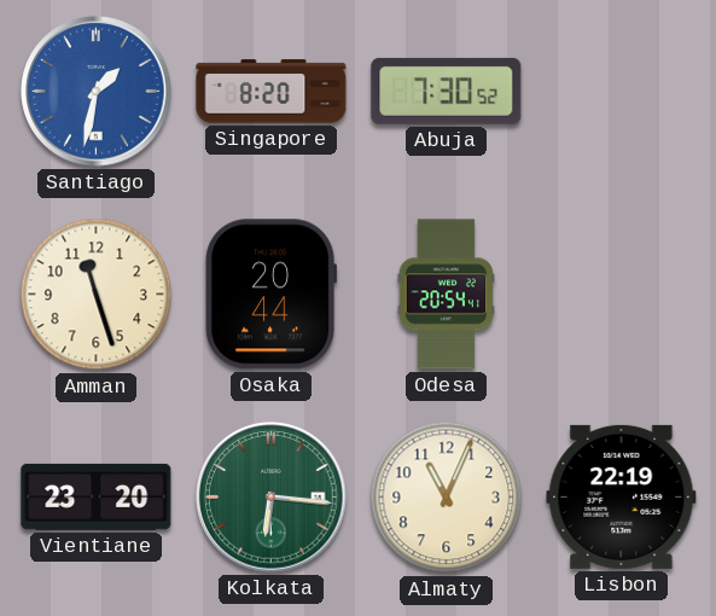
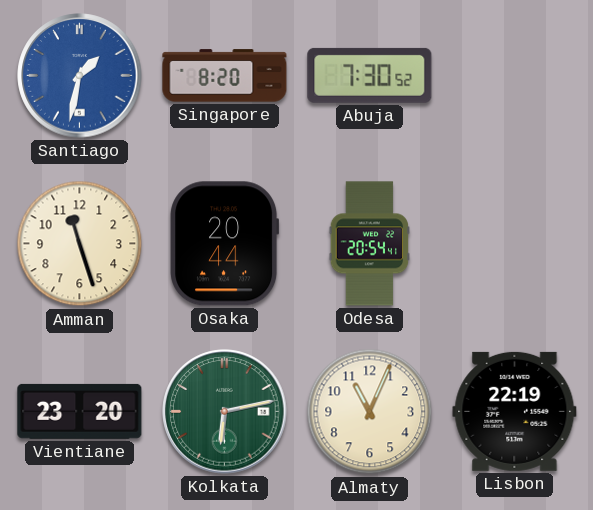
Kolkata: 6:16 -> 6:13 (225, 412)
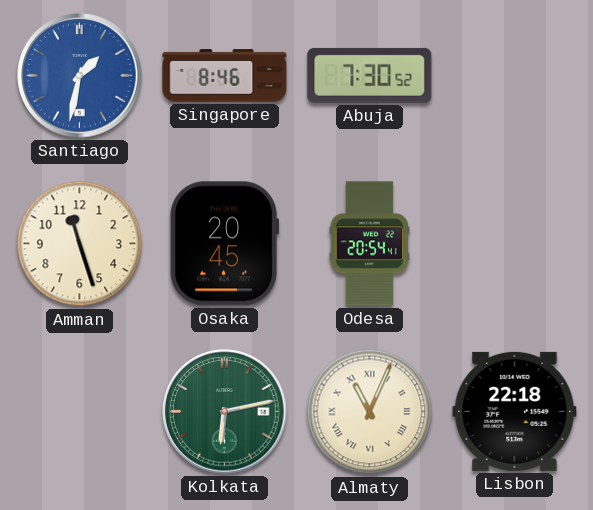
Singapore: 8:20 -> 8:46 (225, 76)
Osaka: 20:44 -> 20:45 (225, 244)
Vientiane: 23:20 -> none (80, 411)
Almaty numerals: Arabic -> Roman (370, 412)
Lisbon: 22:19 -> 22:18 (515, 411)
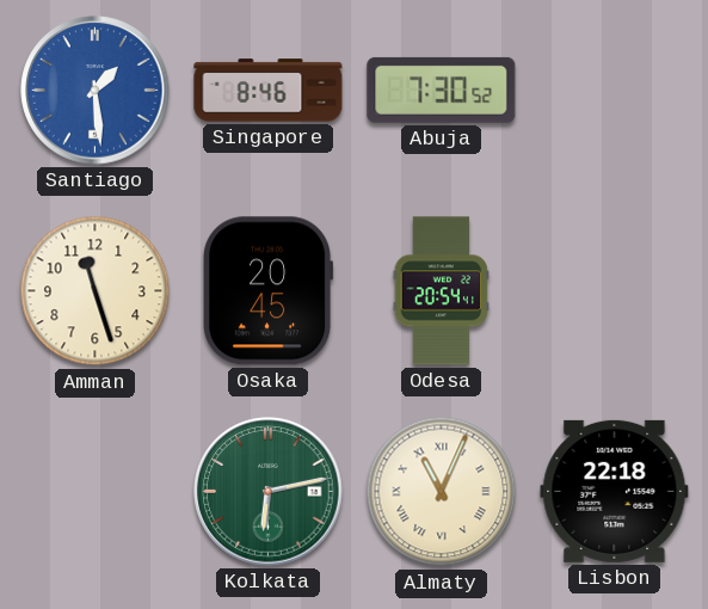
Santiago: 1:32 -> 1:29 (96, 91)
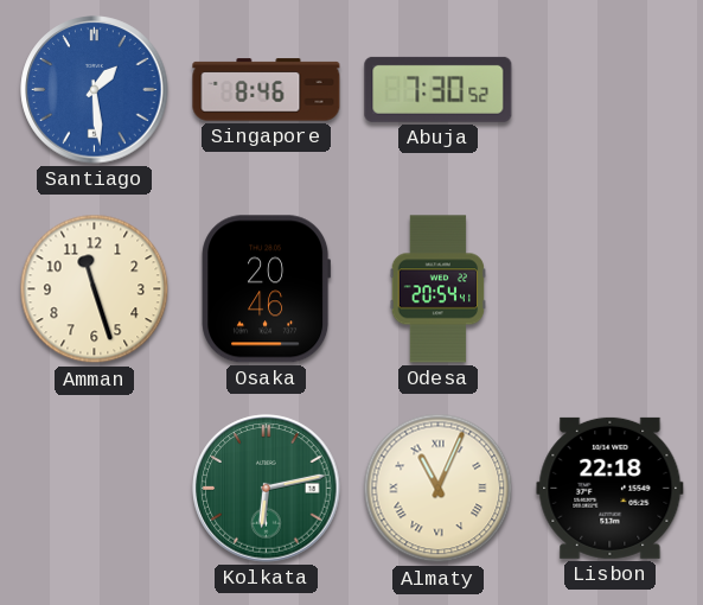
Osaka: 20:45 -> 20:46 (267, 289)
